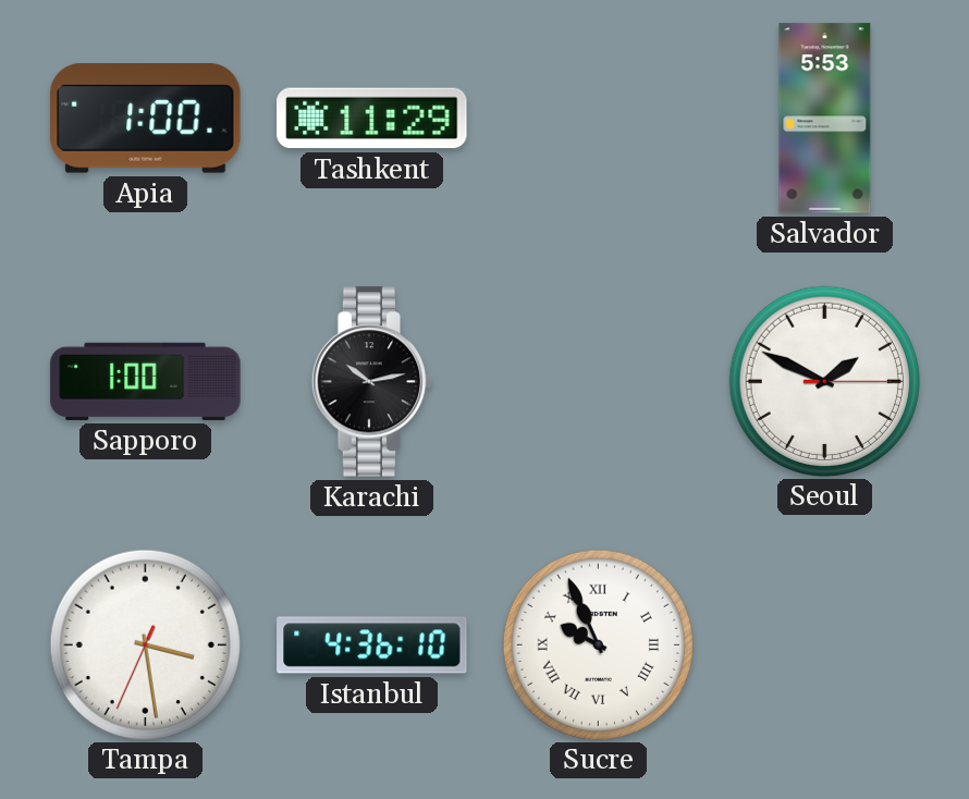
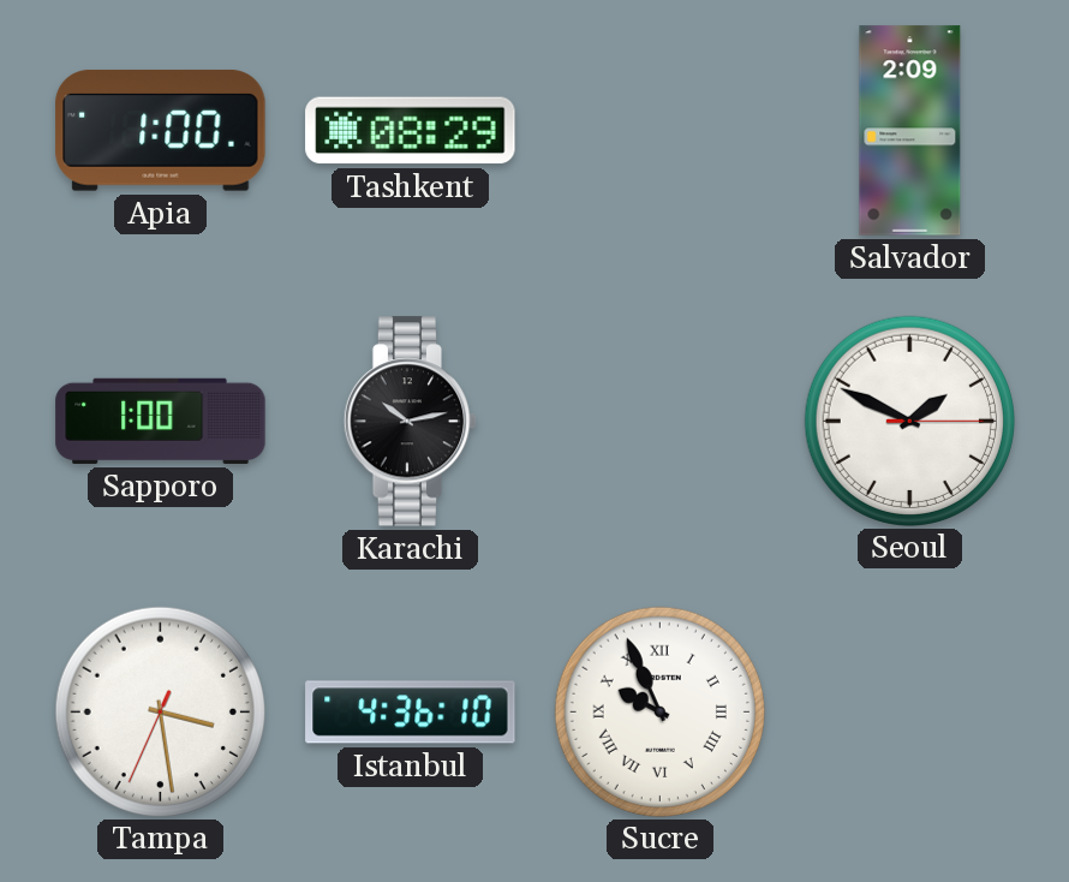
Tashkent: 11:29 -> 08:29 (411, 131)
Salvador: 5:53 -> 2:09 (910, 131)
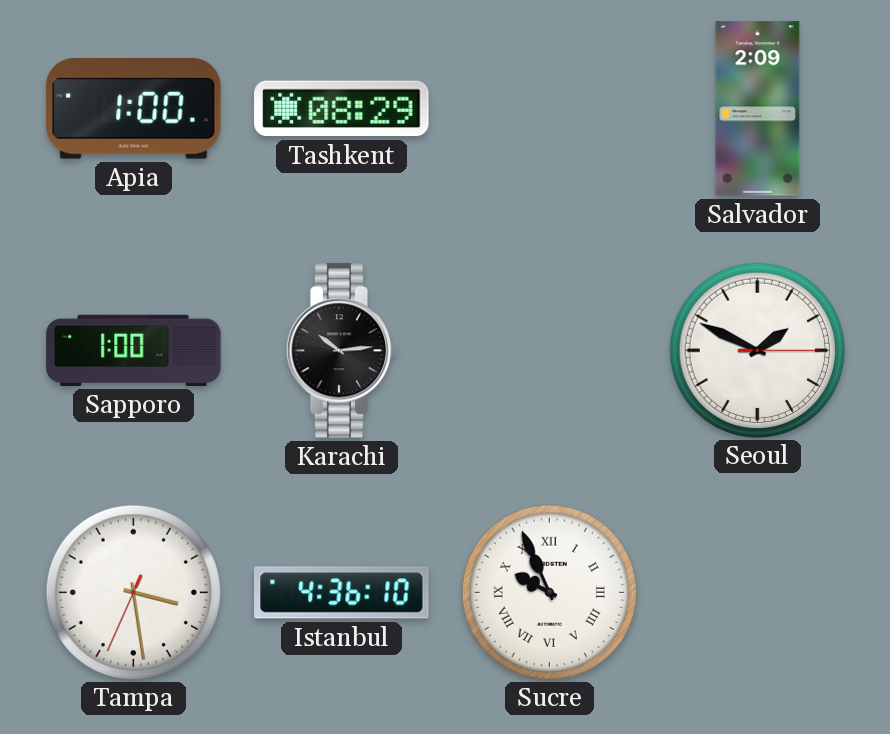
Karachi: 10:13 -> 10:14 (342, 351)
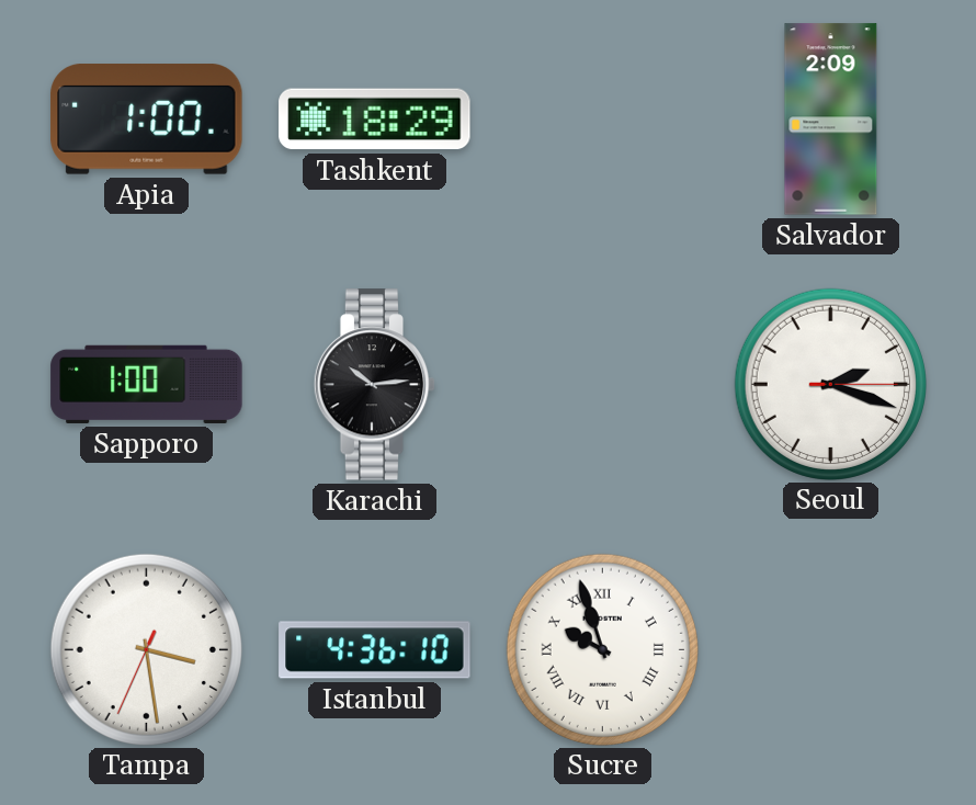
Tashkent: 08:29 -> 18:29 (375, 120)
Seoul: 1:49 -> 2:18 (830, 384)
Sucre: 9:56 -> 9:57 (602, 649)
